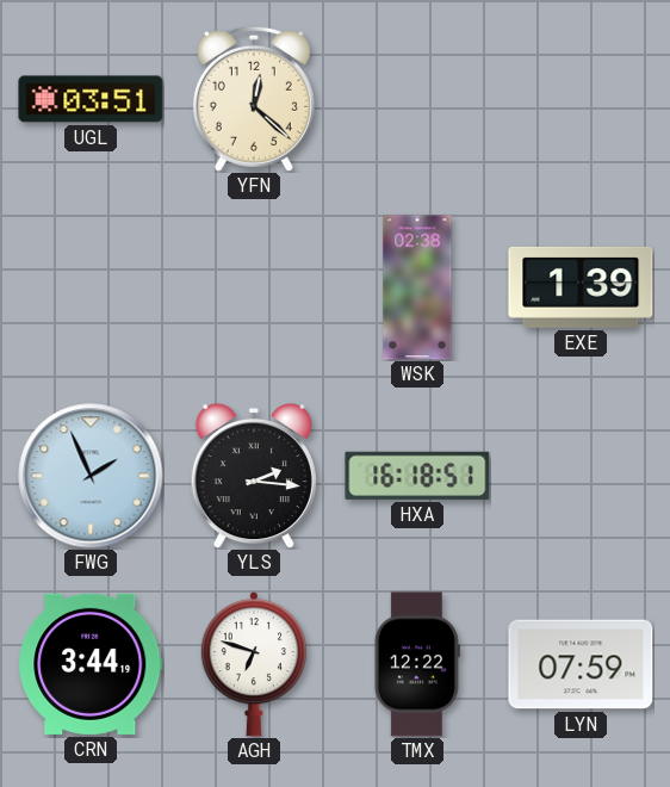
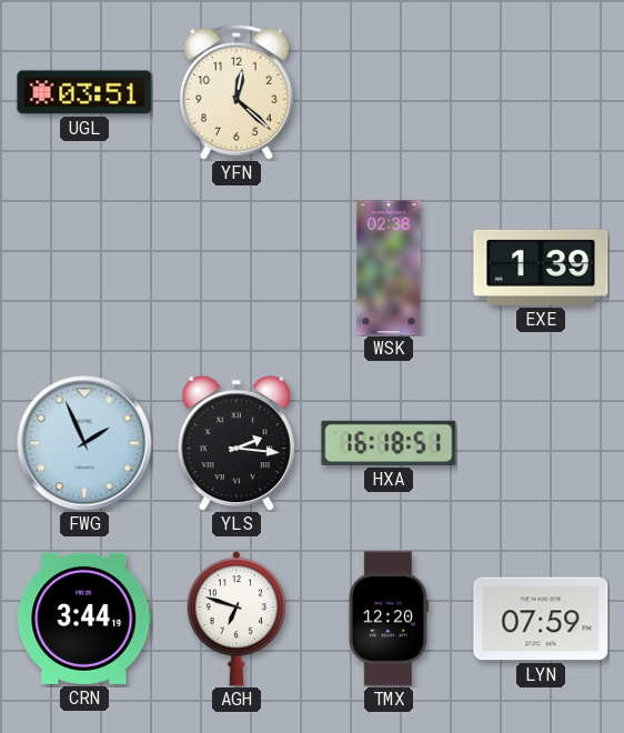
TMX: 12:22 -> 12:20 (389, 619)
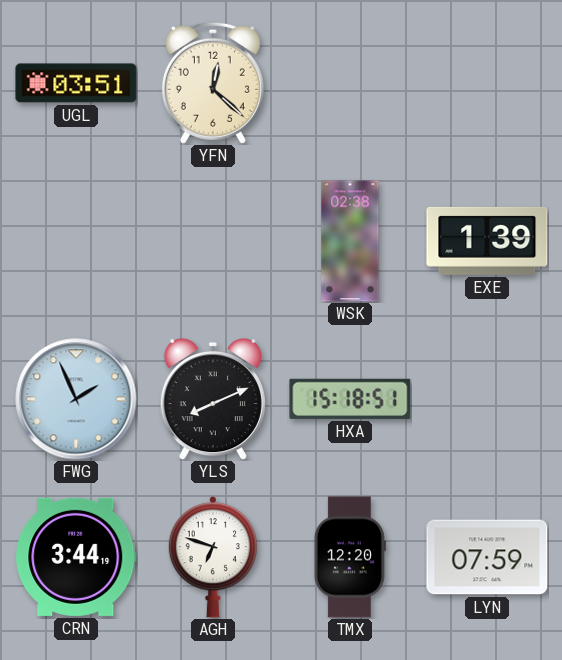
YLS: 2:16 -> 8:11 (213, 399)
HXA: 16:18 -> 15:18 (350, 399)
